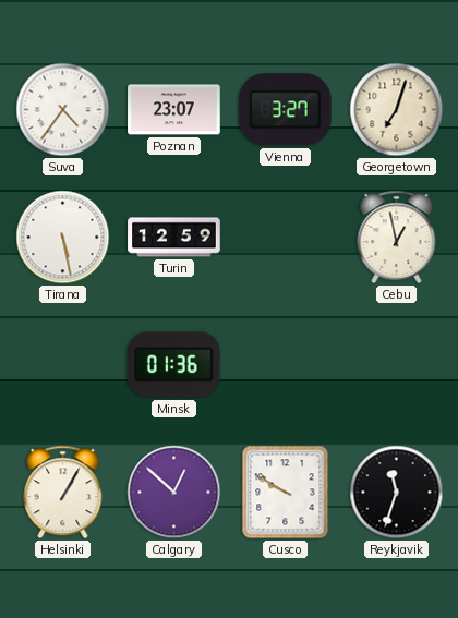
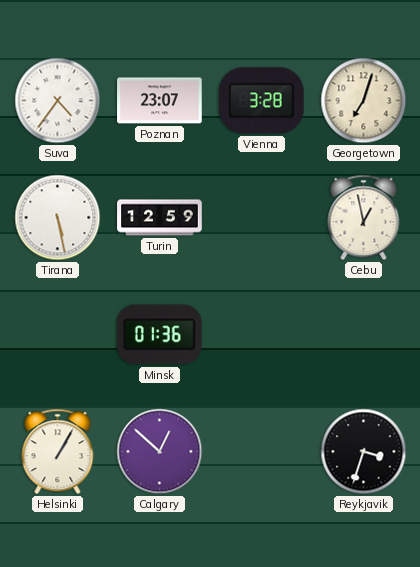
Vienna: 3:27 -> 3:28 (261, 101)
Cusco: 9:50 -> none (286, 493)
Reykjavik: 11:33 -> 3:33 (364, 452)
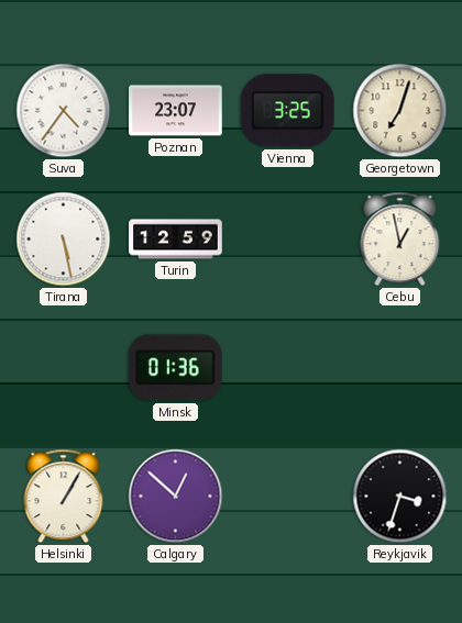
Vienna: 3:28 -> 3:25 (287, 111)
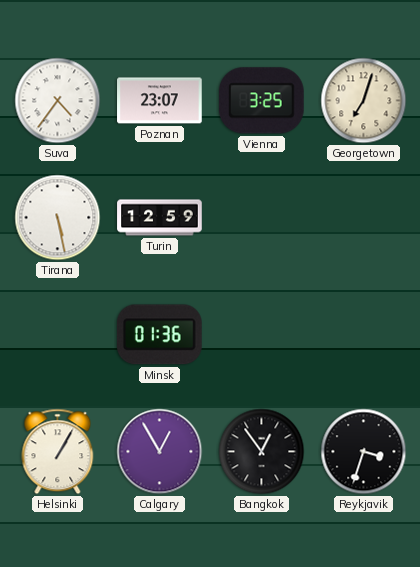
Cebu: 12:58 -> none (400, 240)
Calgary: 12:52 -> 12:55 (160, 452)
Bangkok: none -> 12:54 (262, 452)
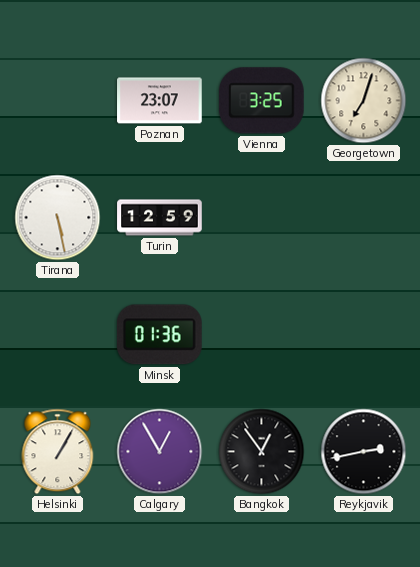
Suva: 4:36 -> none (58, 101)
Reykjavik: 3:33 -> 2:43 (364, 452)
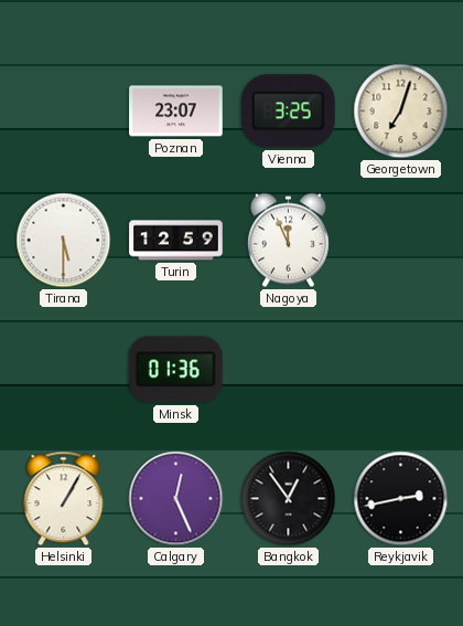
Tirana: 5:28 -> 5:30 (64, 241)
Nagoya: none -> 11:56 (288, 241)
Calgary: 12:55 -> 12:26 (176, 499)
